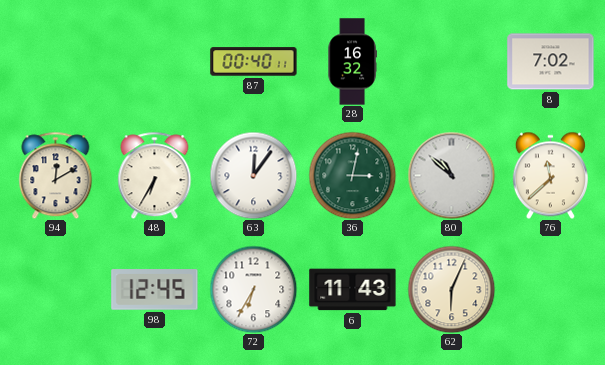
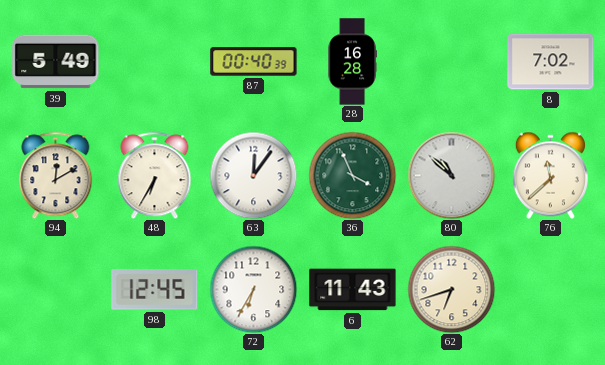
39: none -> 5:49 (56, 62)
87: 00:40:11 -> 00:40:39 (254, 62)
28: 16:32 -> 16:28 (352, 62)
36: 3:02 -> 3:56 (352, 175)
62: 6:04 -> 6:42 (451, 289)
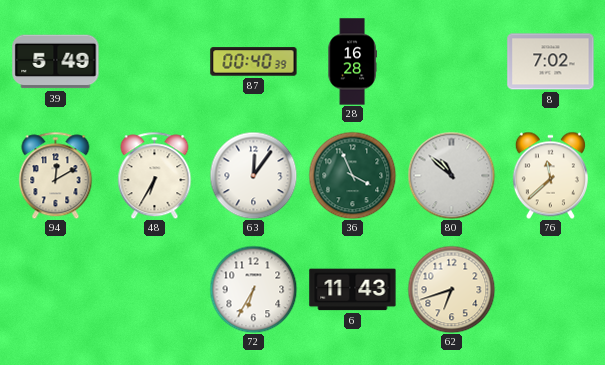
98: 12:45 -> none (155, 290)
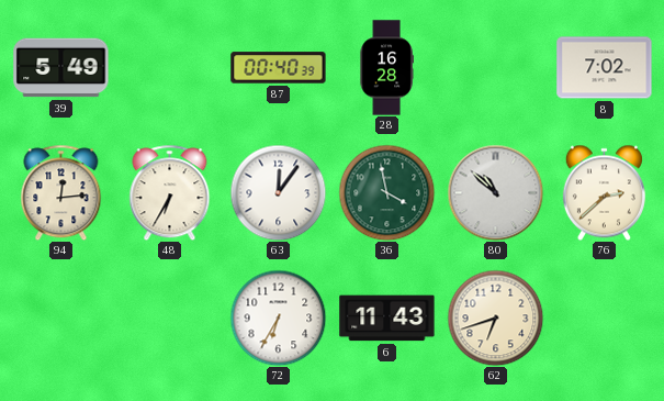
94: 12:10 -> 12:14 (61, 192)
36: 3:56 -> 3:58 (386, 192)
76: 11:38 -> 2:38 (604, 192)
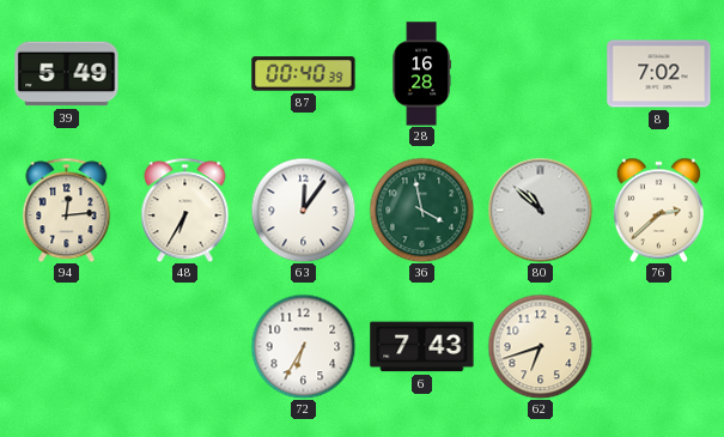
6: 11:43 -> 7:43 (422, 347)
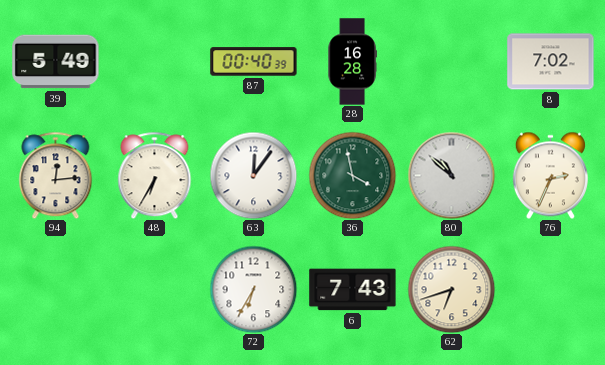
76: 2:38 -> 2:34 (550, 175)
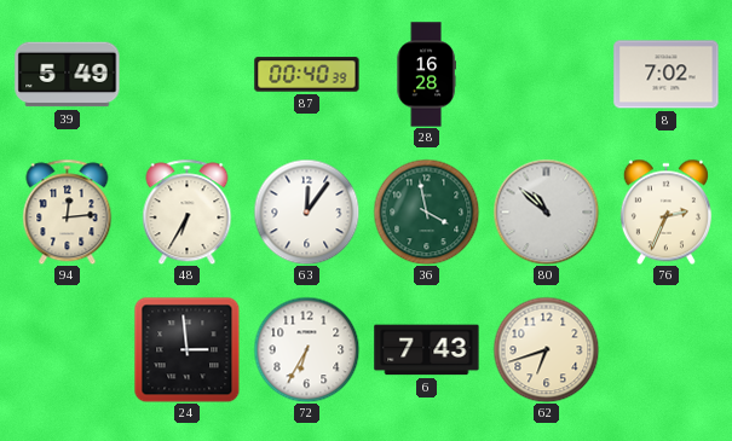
24: none -> 2:59 (186, 349)
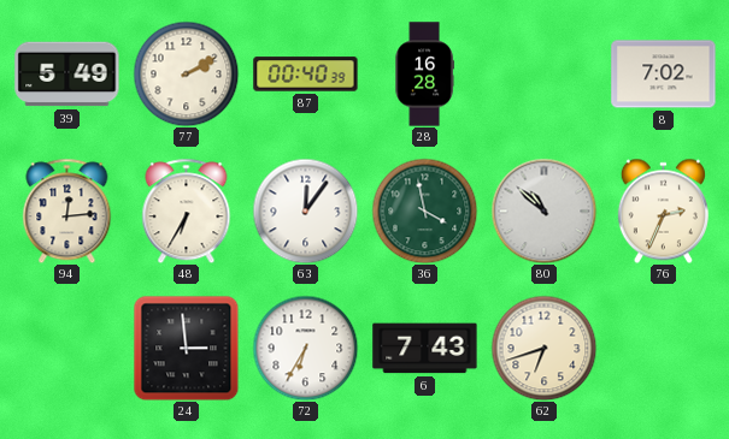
77: none -> 2:10 (186, 73)
